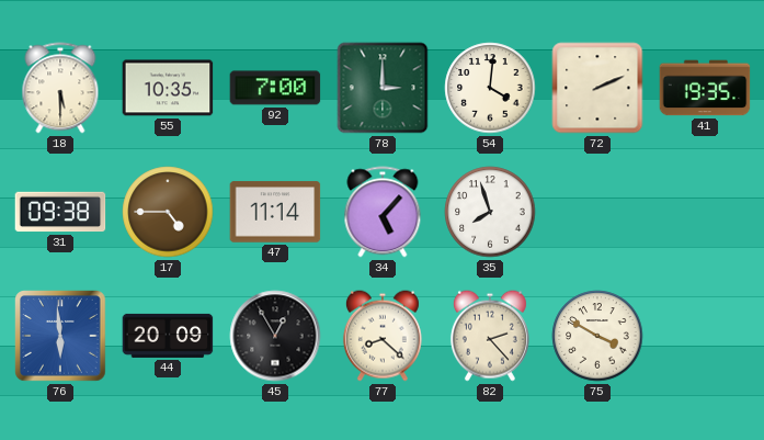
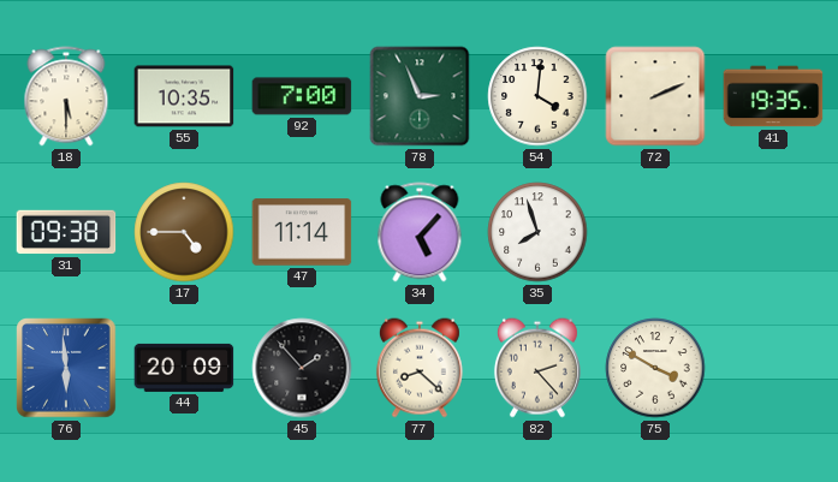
78: 3:00 -> 2:56 (420, 96)
45: 12:55 -> 1:53 (302, 368)
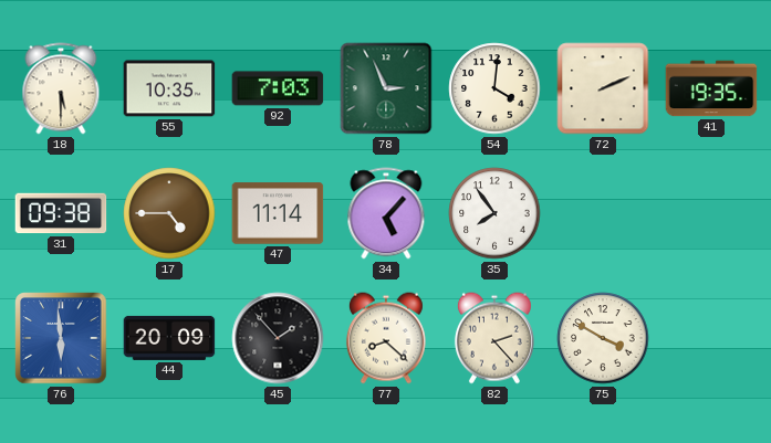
92: 7:00 -> 7:03 (278, 88)
35: 7:57 -> 7:54 (494, 213)
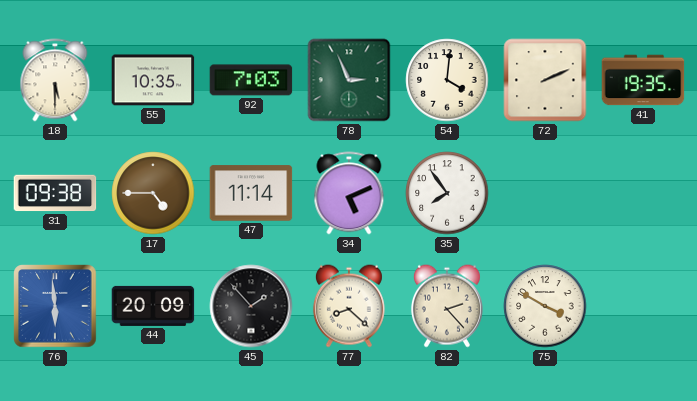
34: 5:07 -> 5:11 (349, 193)
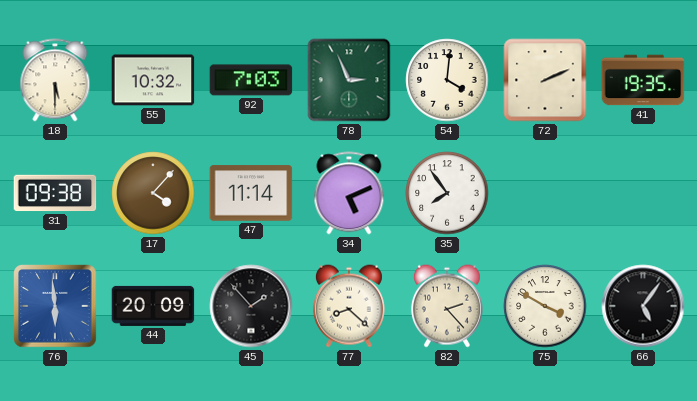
55: 10:35 -> 10:32 (153, 80)
17: 4:45 -> 4:07 (153, 193)
66: none -> 5:06 (643, 306)
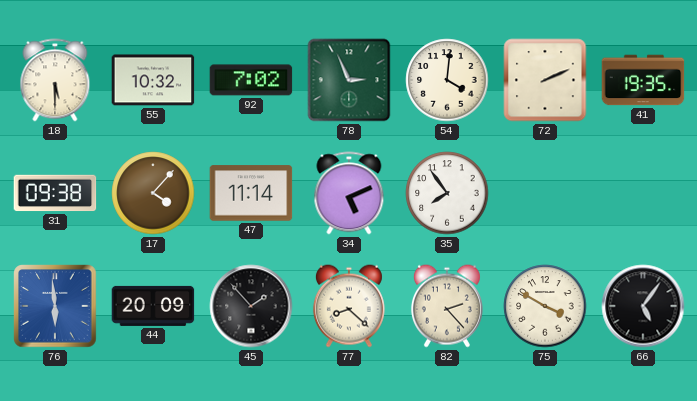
92: 7:03 -> 7:02 (251, 80)
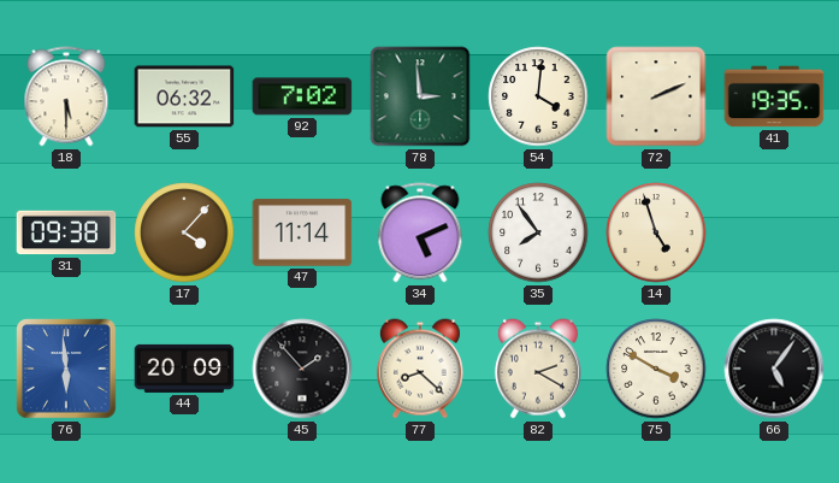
55: 10:32 -> 06:32 (184, 96)
78: 2:56 -> 2:59 (420, 96)
14: none -> 4:57 (656, 232)
82: 2:23 -> 2:20 (538, 369)
